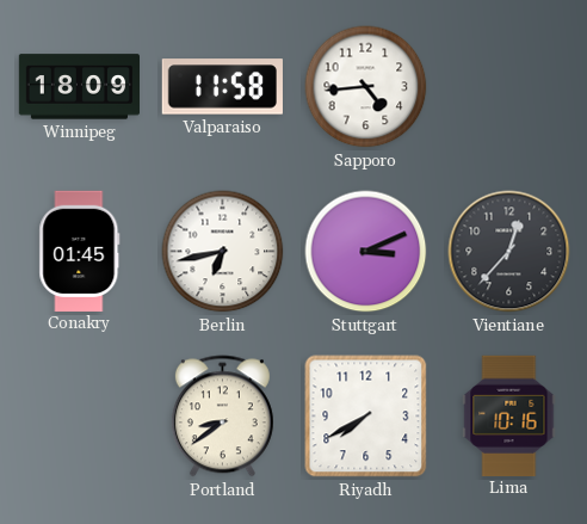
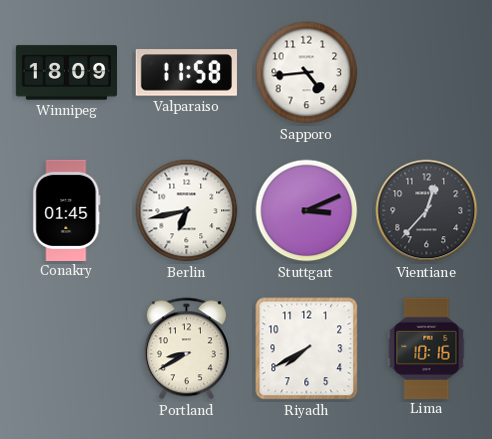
Portland: 8:39 -> 8:40 (186, 349)
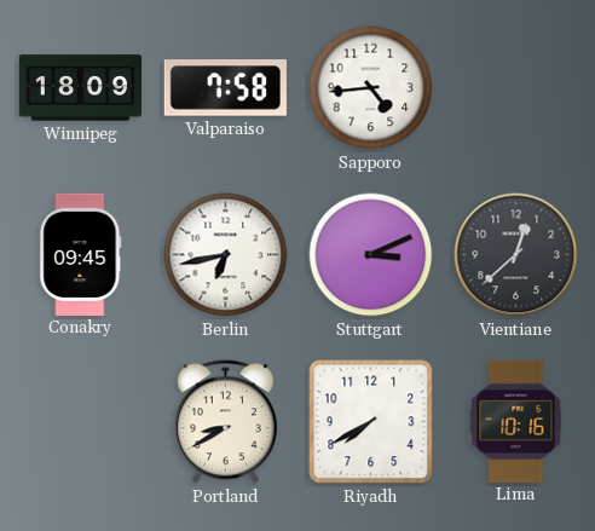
Valparaiso: 11:58 -> 7:58 (225, 88)
Conakry: 01:45 -> 09:45 (81, 254)
Vientiane: 12:37 -> 12:38 (516, 255)
